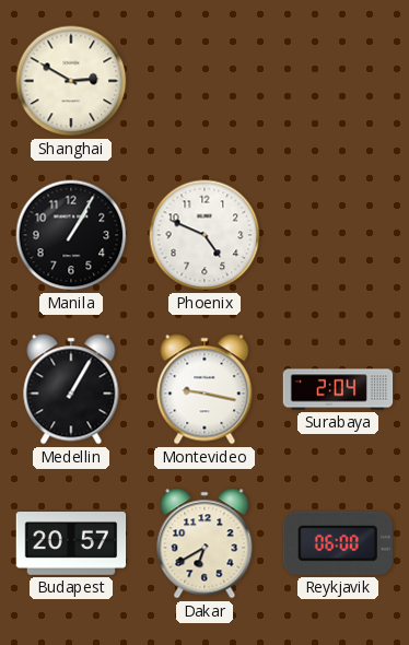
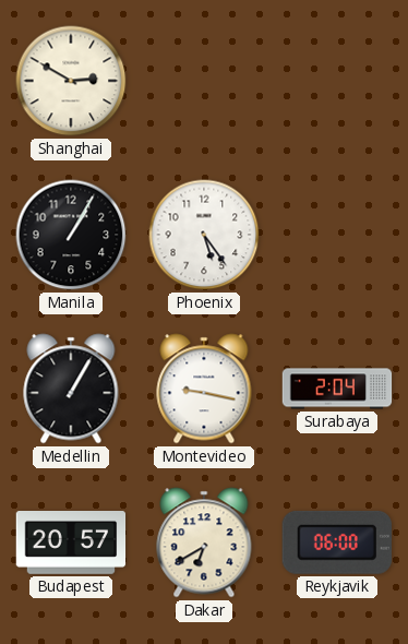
Phoenix: 4:49 -> 5:24 (204, 235)
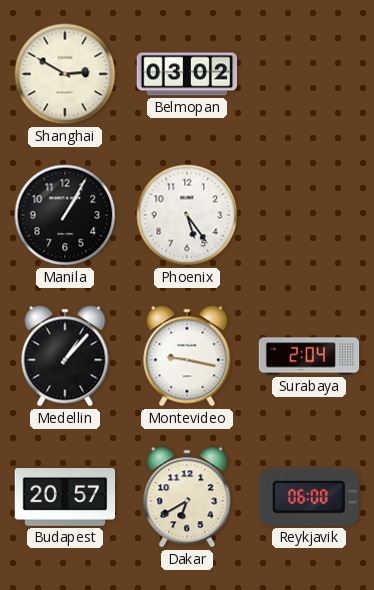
Belmopan: none -> 03:02 (187, 74)
Medellin: 1:05 -> 1:07 (65, 356)
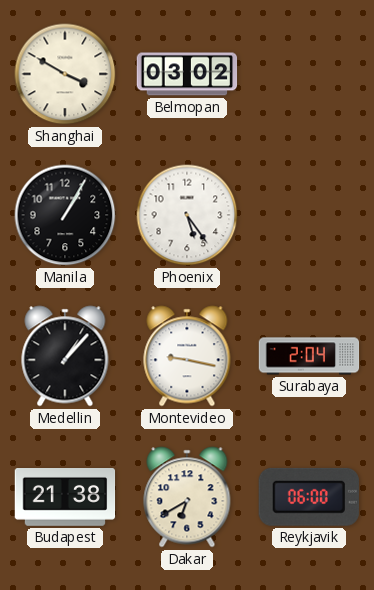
Shanghai: 2:50 -> 3:50 (65, 74)
Budapest: 20:57 -> 21:38 (65, 498)
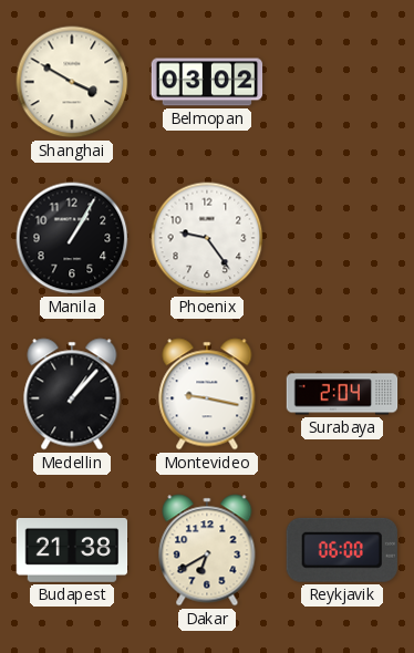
Phoenix: 5:24 -> 9:24 (207, 238)
